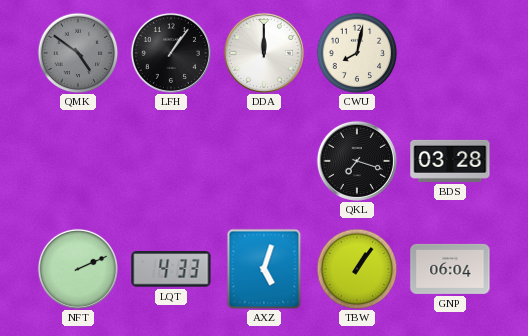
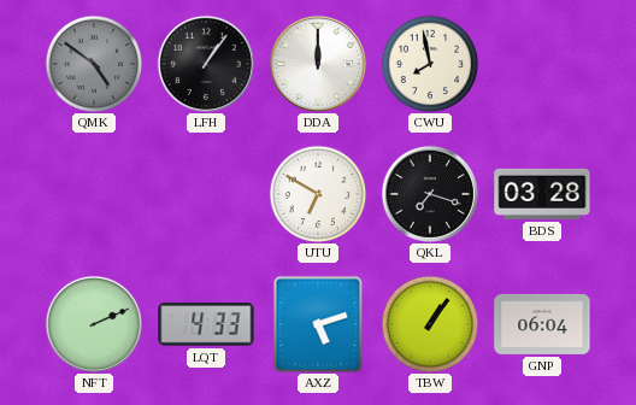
CWU: 8:02 -> 7:58 (430, 64)
UTU: none -> 6:50 (318, 194)
AXZ: 5:03 -> 5:12 (318, 324)
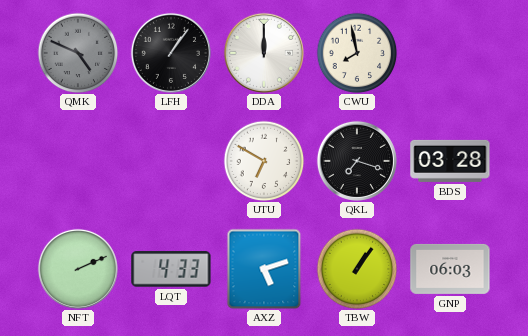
QMK: 4:51 -> 4:49 (78, 53)
GNP: 06:04 -> 06:03 (450, 269)
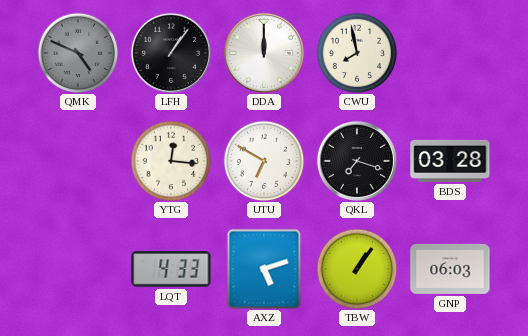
YTG: none -> 12:16 (171, 161)
NFT: 2:11 -> none (78, 269)
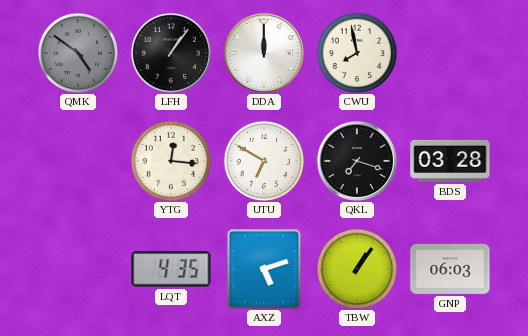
QMK: 4:49 -> 4:51 (78, 53)
LQT: 4:33 -> 4:35 (171, 269)
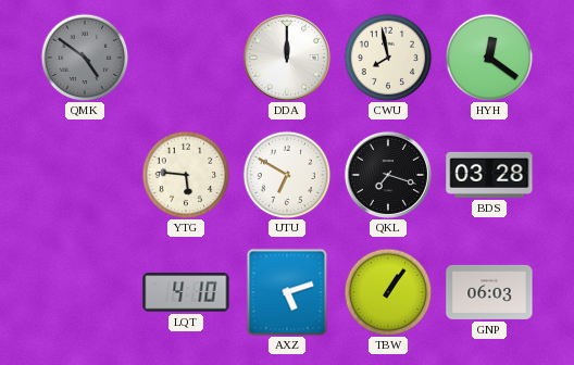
LFH: 1:06 -> none (171, 53)
HYH: none -> 12:21 (489, 58)
YTG: 12:16 -> 5:46 (186, 175)
LQT: 4:35 -> 4:10 (186, 292)
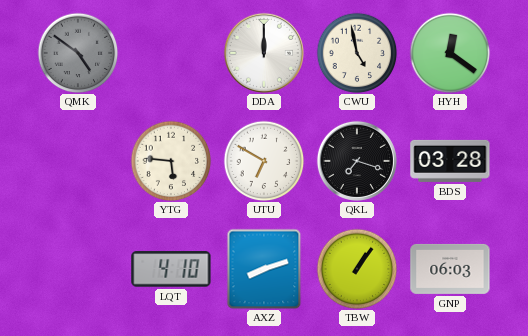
CWU: 7:58 -> 4:58 (357, 53)
AXZ: 5:12 -> 8:12 (264, 269)
